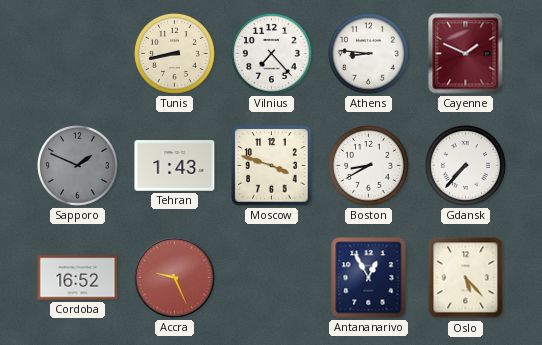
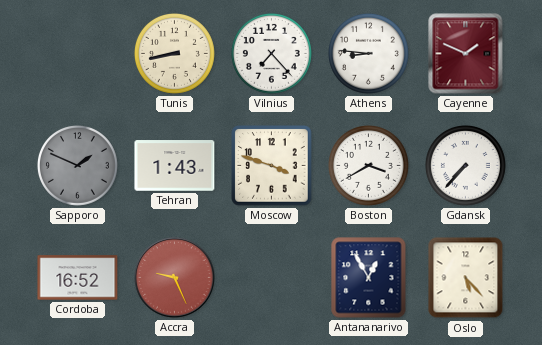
Boston: 8:40 -> 3:40 (368, 165)
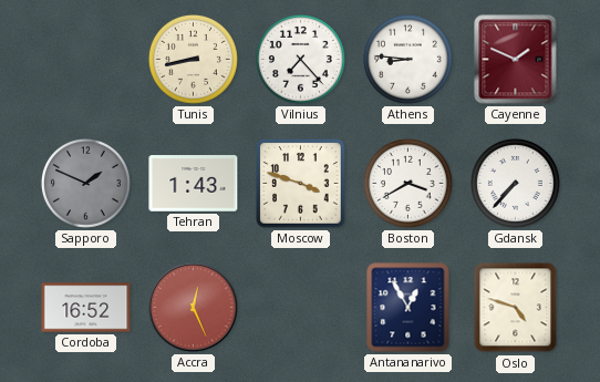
Accra: 9:26 -> 12:26 (194, 308)
Oslo: 5:23 -> 4:48 (516, 308)
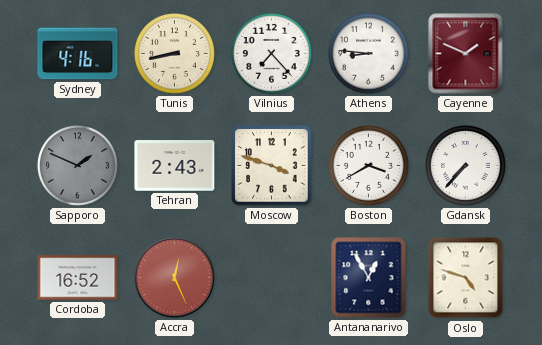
Sydney: none -> 4:16 (78, 54)
Tehran: 1:43 -> 2:43 (175, 166)
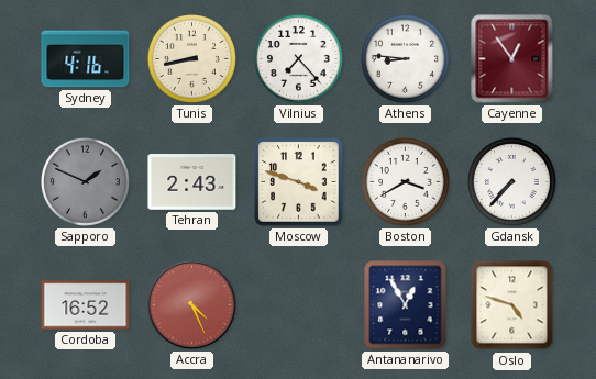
Cayenne: 1:49 -> 12:54 (512, 59)
Accra: 12:26 -> 4:26 (192, 305)
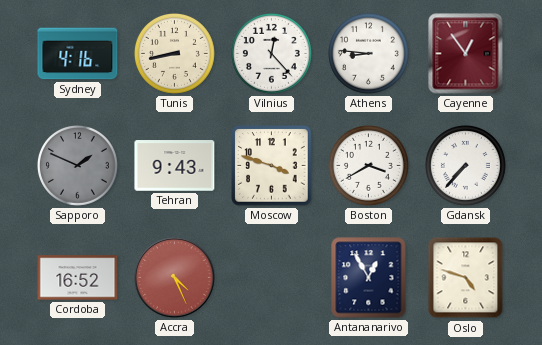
Vilnius: 7:23 -> 12:23 (271, 53)
Tehran: 2:43 -> 9:43 (175, 166)
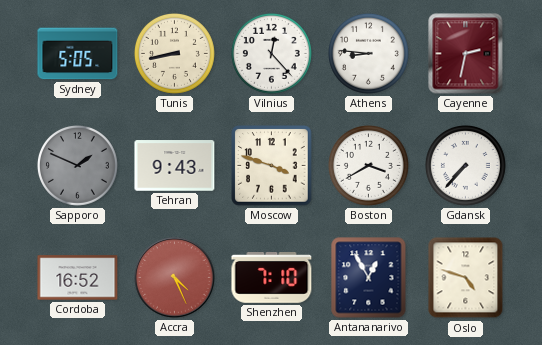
Sydney: 4:16 -> 5:05 (78, 54)
Cayenne: 12:54 -> 2:32 (466, 54)
Shenzhen: none -> 7:10 (272, 278)
